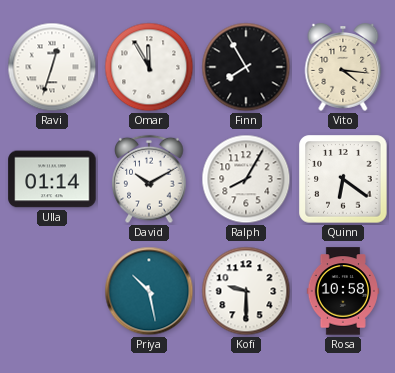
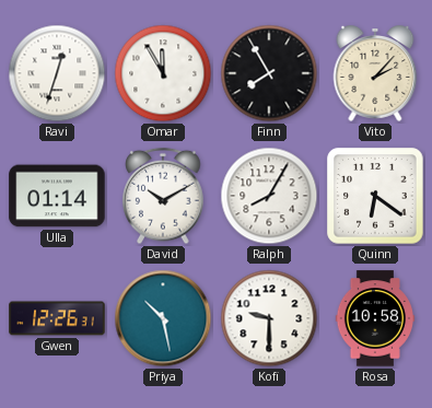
Vito: 4:16 -> 2:07 (375, 73)
Gwen: none -> 12:26 (57, 318)
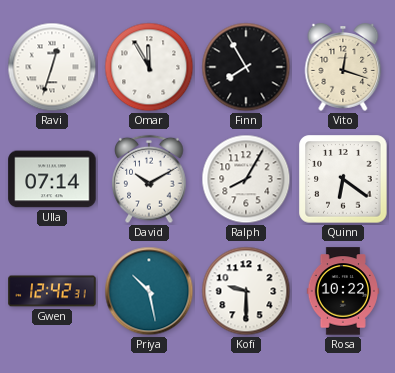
Vito: 2:07 -> 12:18 (343, 67)
Ulla: 01:14 -> 07:14 (52, 179)
Gwen: 12:26 -> 12:42 (52, 291)
Rosa: 10:58 -> 10:22 (343, 291)
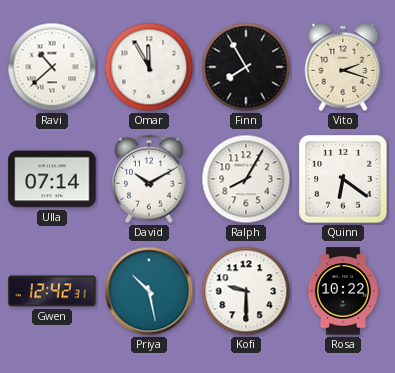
Ravi: 12:33 -> 10:38 (52, 67)
Vito: 12:18 -> 2:18 (343, 67)
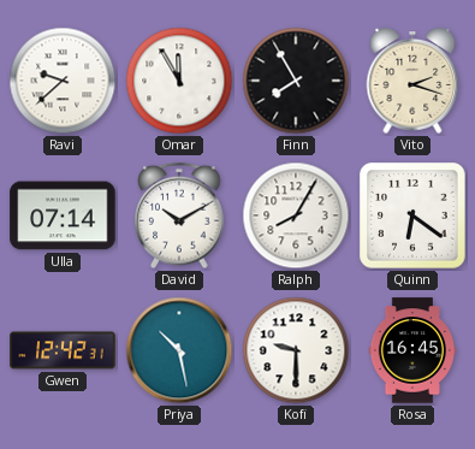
Ravi: 10:38 -> 9:38 (63, 81)
Rosa: 10:22 -> 16:45 (412, 350)
